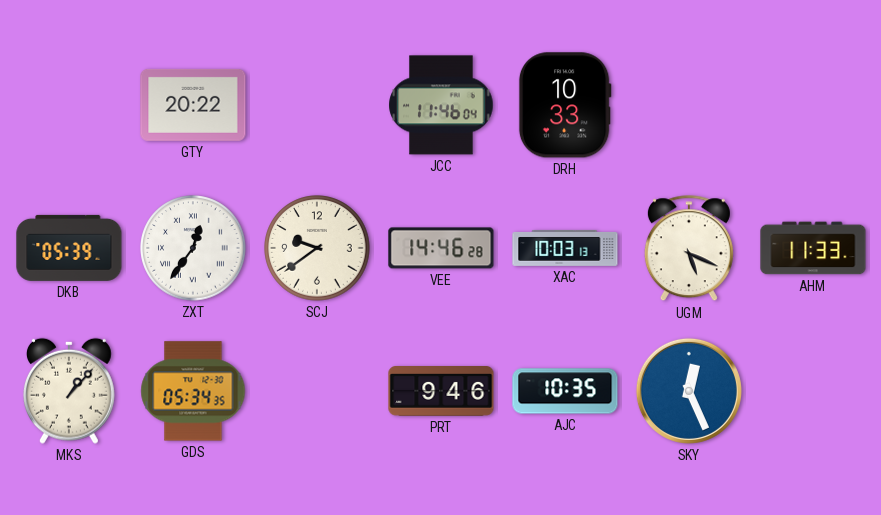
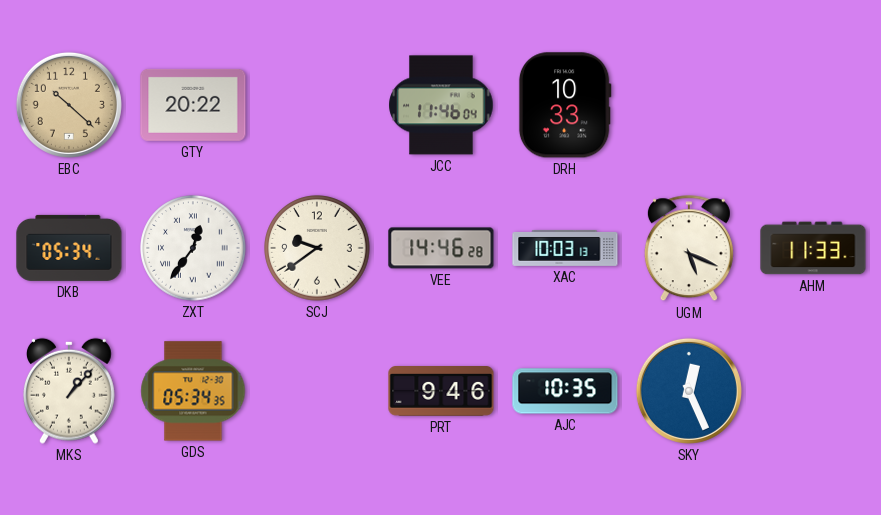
EBC: none -> 10:22 (69, 105)
DKB: 05:39 -> 05:34 (69, 248)
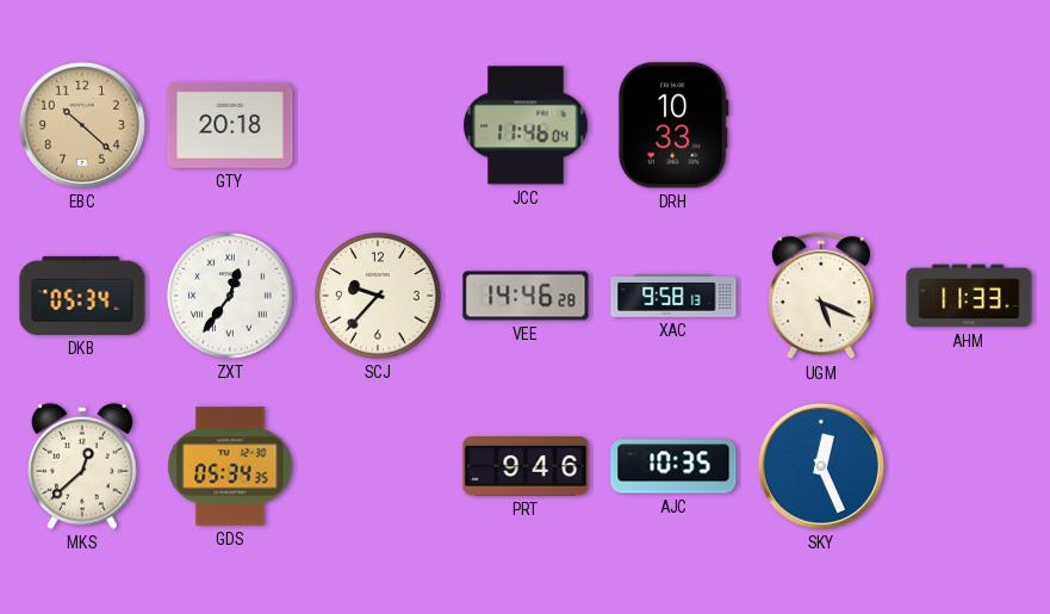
GTY: 20:22 -> 20:18 (230, 125)
SCJ: 9:39 -> 9:37 (378, 296)
XAC: 10:03 -> 9:58 (673, 296)
MKS: 1:07 -> 12:38 (82, 466)
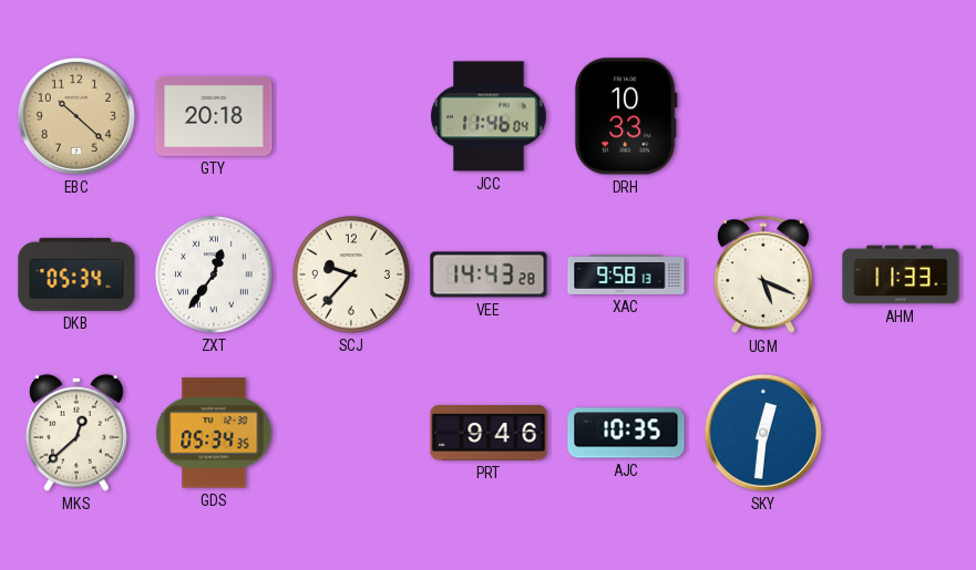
VEE: 14:46 -> 14:43 (489, 274)
SKY: 12:26 -> 12:31 (763, 433)
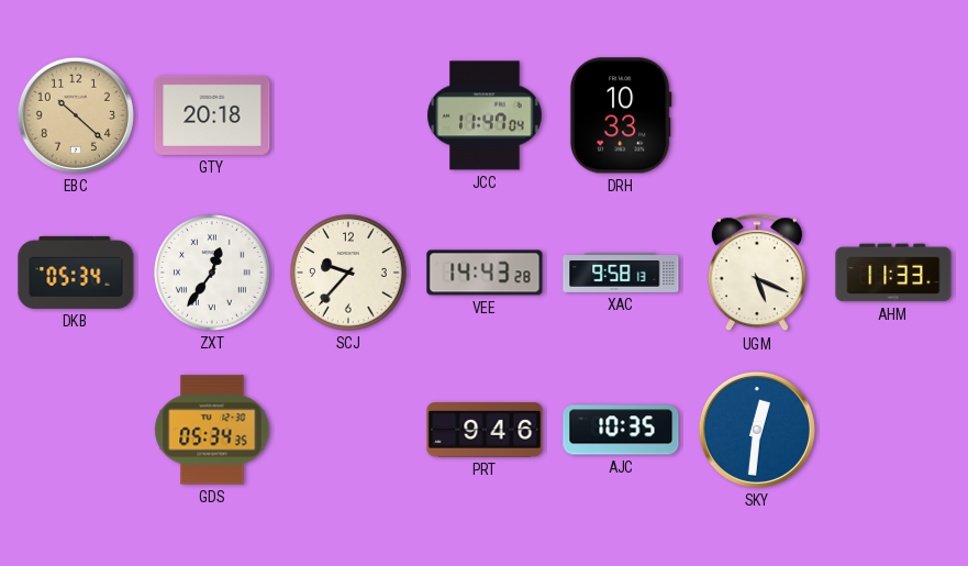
JCC: 11:46 -> 11:47 (485, 115)
MKS: 12:38 -> none (76, 433)
